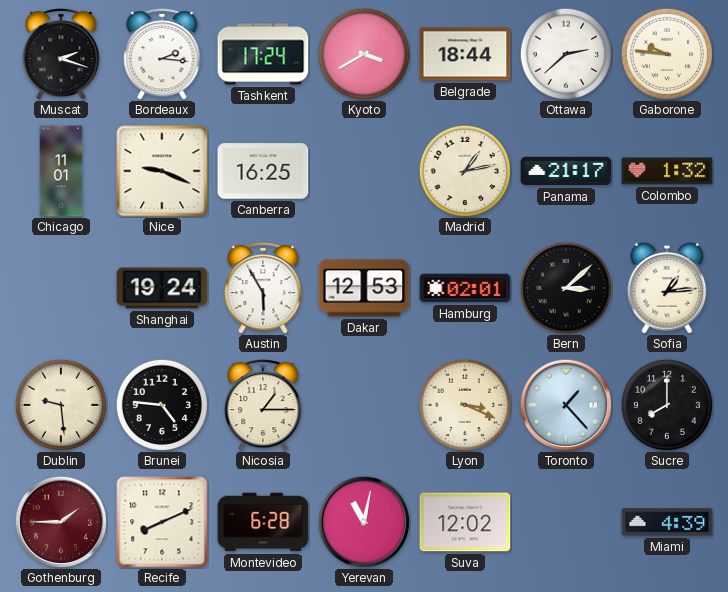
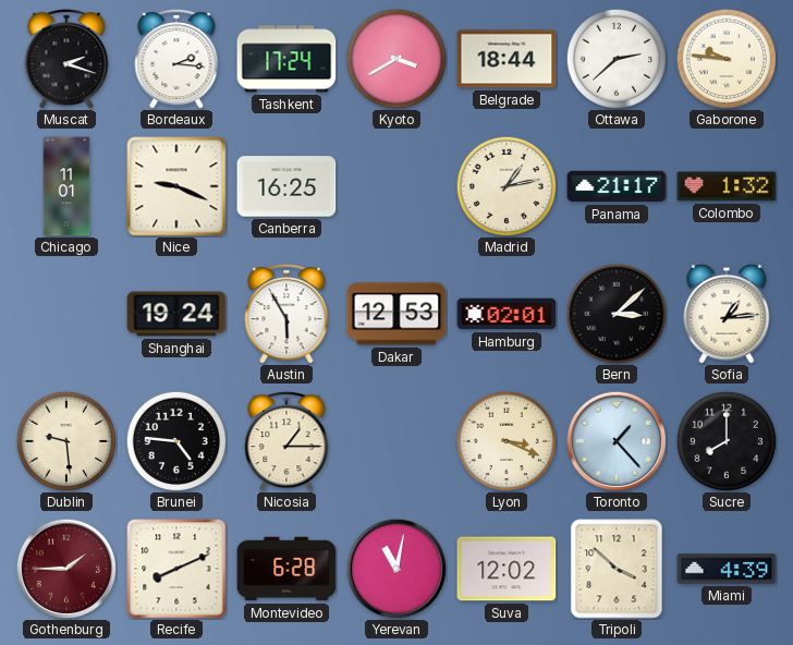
Tripoli: none -> 3:52 (617, 569)
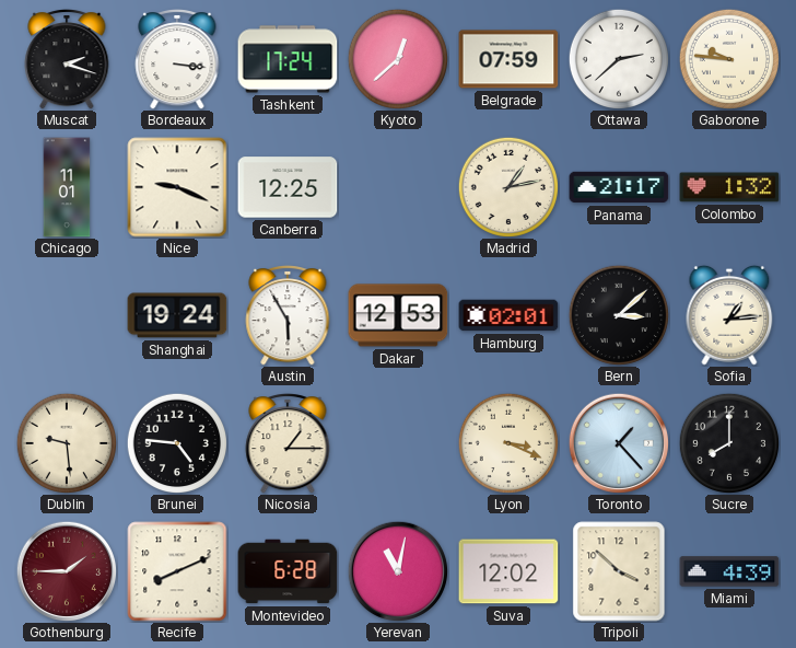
Bordeaux: 2:16 -> 3:16 (177, 60)
Kyoto: 3:40 -> 12:38 (397, 58)
Belgrade: 18:44 -> 07:59 (508, 59)
Canberra: 16:25 -> 12:25 (288, 187)
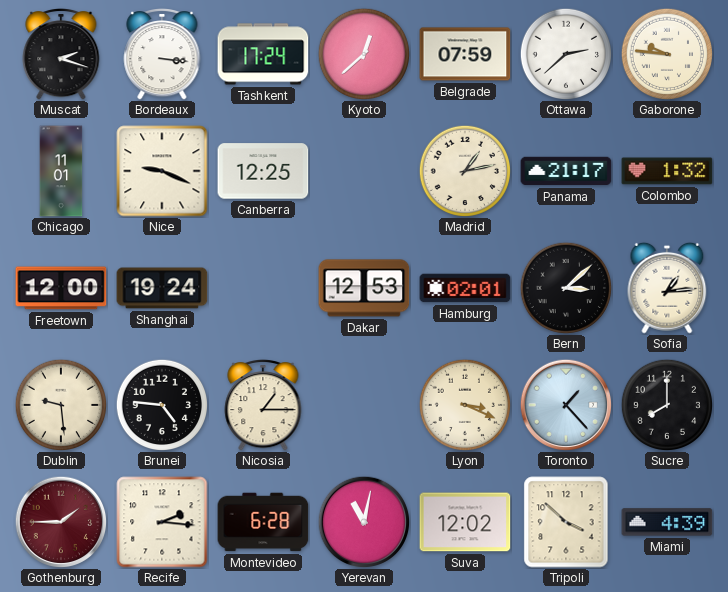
Freetown: none -> 12:00 (61, 288)
Austin: 5:55 -> none (288, 316)
Recife: 8:11 -> 2:16 (162, 522)
